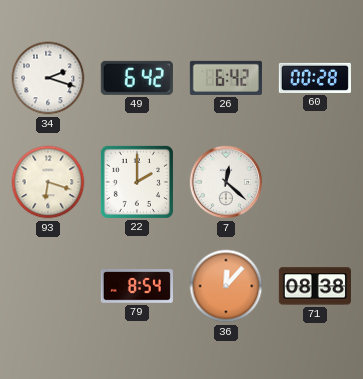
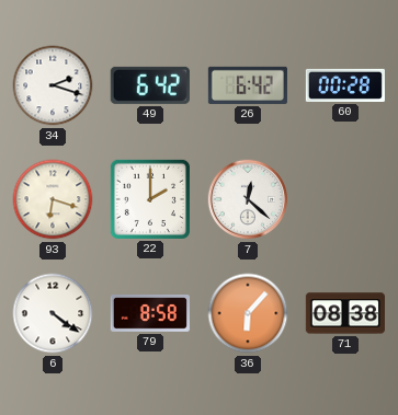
6: none -> 4:21 (53, 313)
79: 8:54 -> 8:58 (150, 314)
36: 12:07 -> 6:07 (248, 313)
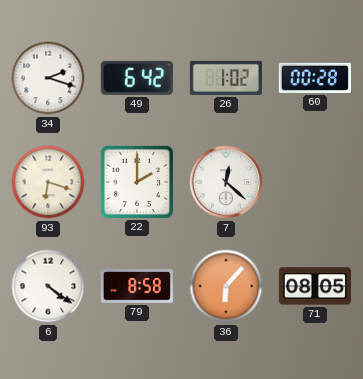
26: 6:42 -> 1:02 (226, 78)
71: 08:38 -> 08:05 (315, 286)
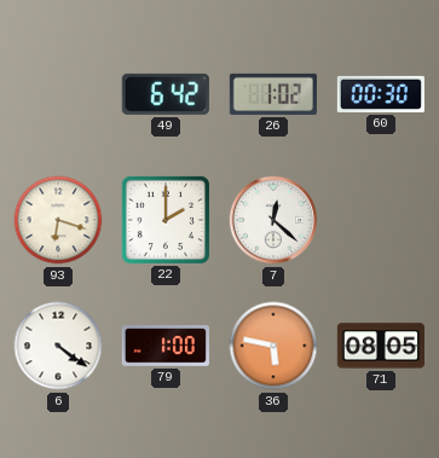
34: 2:18 -> none (48, 78)
60: 00:28 -> 00:30 (381, 94)
79: 8:58 -> 1:00 (166, 347)
36: 6:07 -> 5:47 (273, 346)
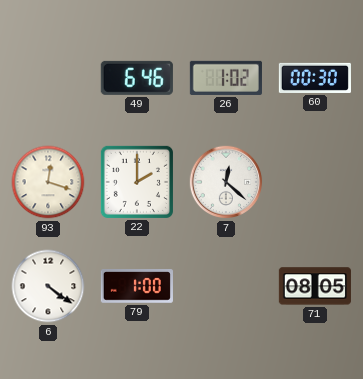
49: 6:42 -> 6:46 (137, 78)
93: 6:18 -> 12:18 (48, 182)
36: 5:47 -> none (273, 346)
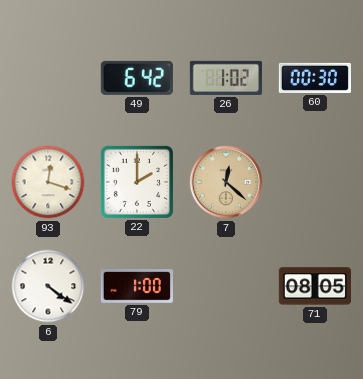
49: 6:46 -> 6:42 (137, 78)
7 dial: white -> champagne (226, 182)
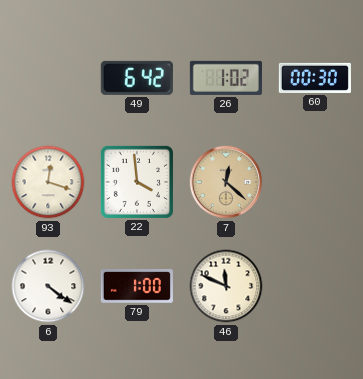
22: 2:00 -> 3:59 (137, 182)
46: none -> 11:49 (226, 286)
71: 08:05 -> none (315, 286)
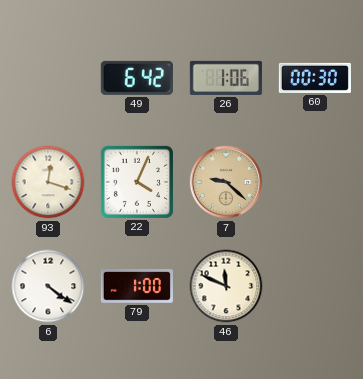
26: 1:02 -> 1:06 (226, 78)
22: 3:59 -> 4:04 (137, 182)
7: 12:22 -> 9:22 (226, 182)
